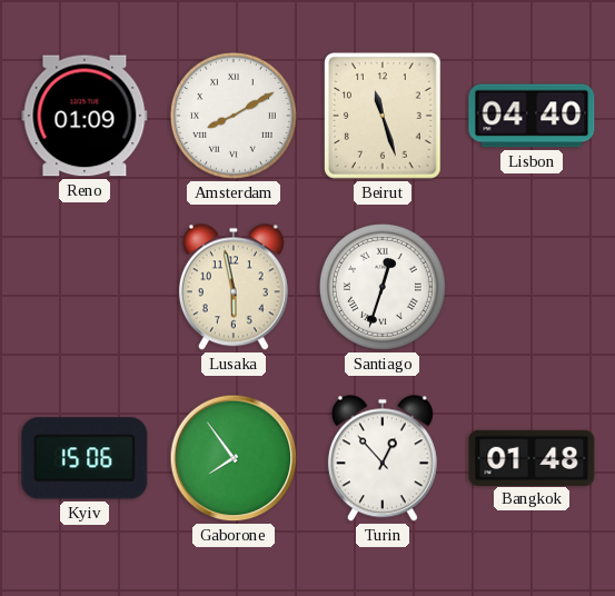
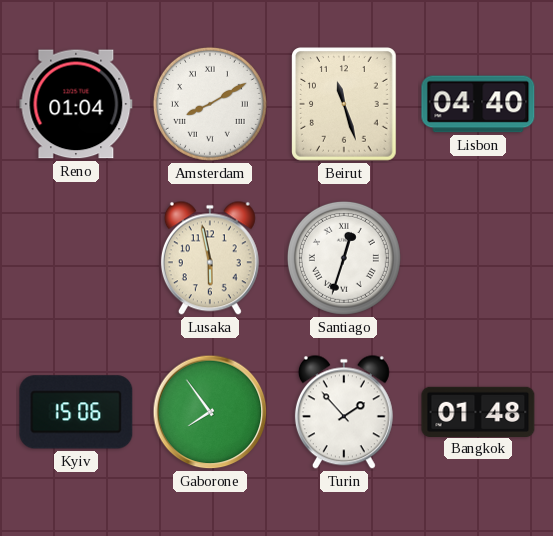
Reno: 01:09 -> 01:04 (76, 104)
Turin: 12:53 -> 1:53 (344, 412)
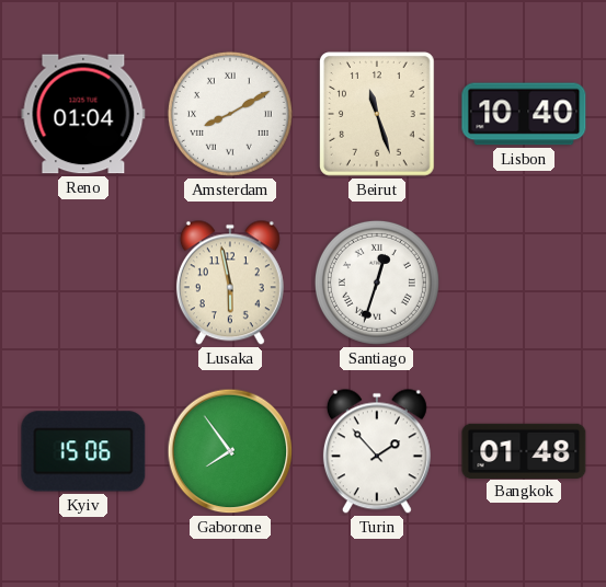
Lisbon: 04:40 -> 10:40 (524, 114)
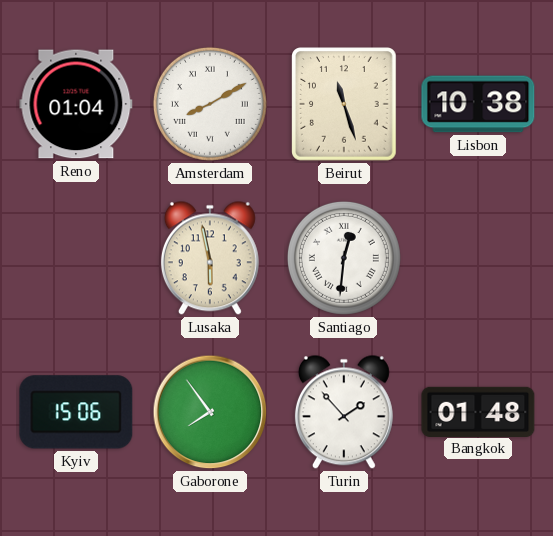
Lisbon: 10:40 -> 10:38 (478, 104)
Santiago: 12:33 -> 12:31 (344, 258)
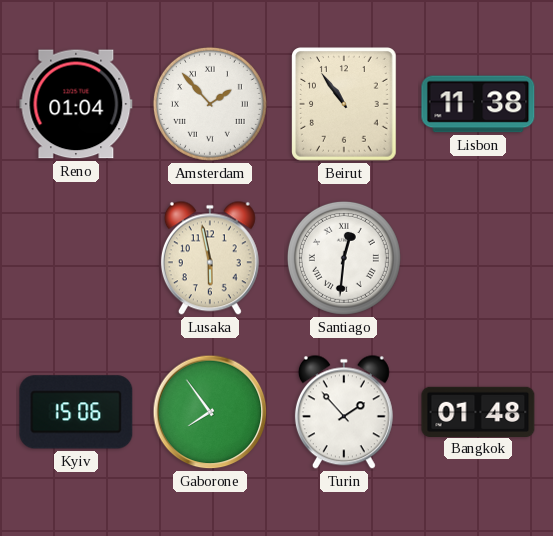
Amsterdam: 8:10 -> 1:53 (210, 104)
Beirut: 11:27 -> 10:54 (345, 104)
Lisbon: 10:38 -> 11:38 (478, 104)
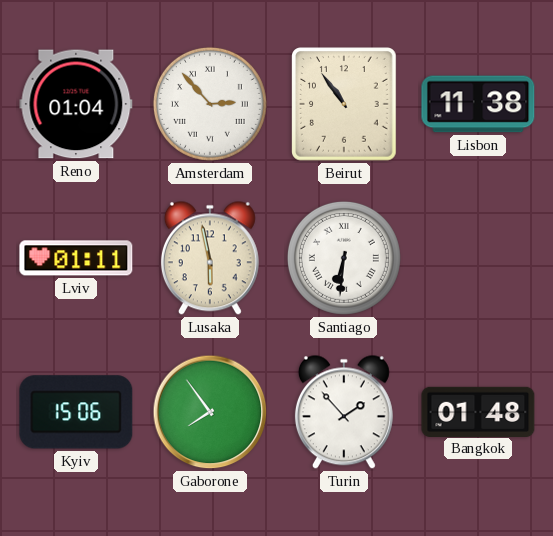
Amsterdam: 1:53 -> 2:53 (210, 104)
Lviv: none -> 01:11 (76, 258)
Santiago: 12:31 -> 6:31 (344, 258)
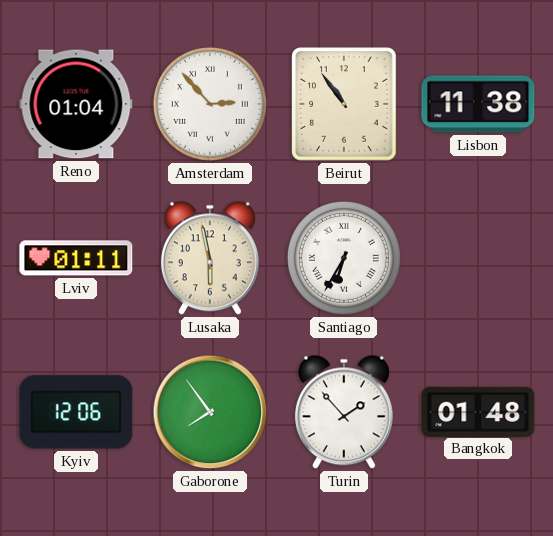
Santiago: 6:31 -> 6:35 (344, 258)
Kyiv: 15:06 -> 12:06 (76, 412)
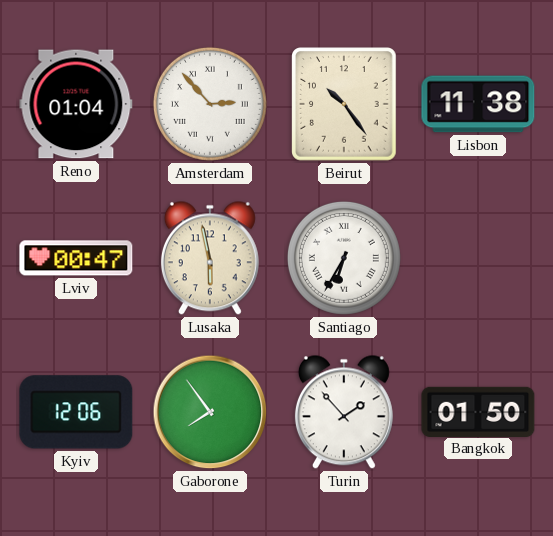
Beirut: 10:54 -> 10:24 (345, 104)
Lviv: 01:11 -> 00:47 (76, 258)
Bangkok: 01:48 -> 01:50 (478, 411)
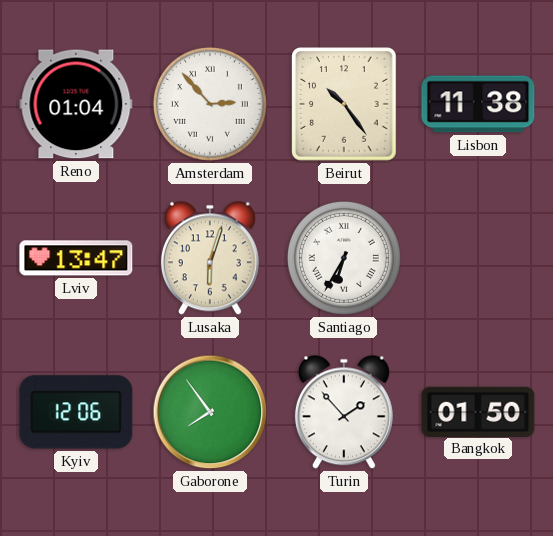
Lviv: 00:47 -> 13:47 (76, 258)
Lusaka: 5:58 -> 6:03 (210, 258)
